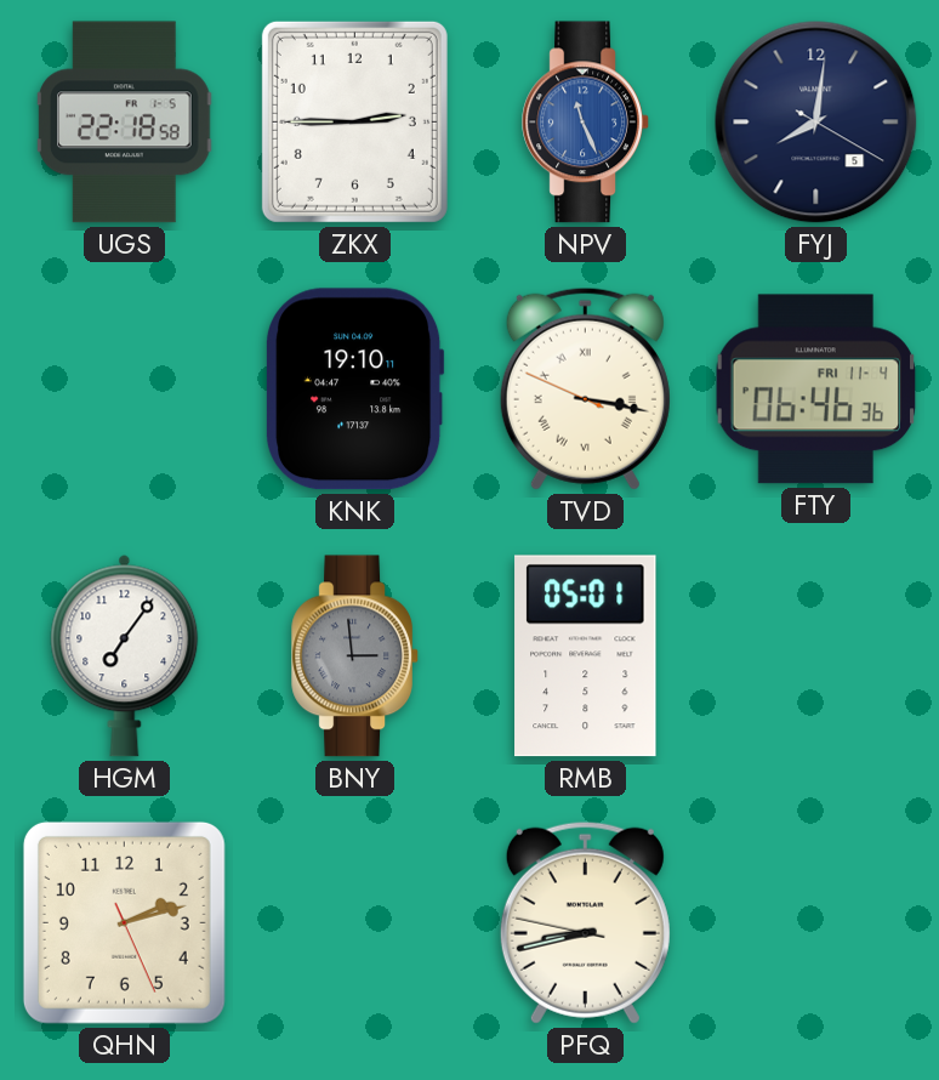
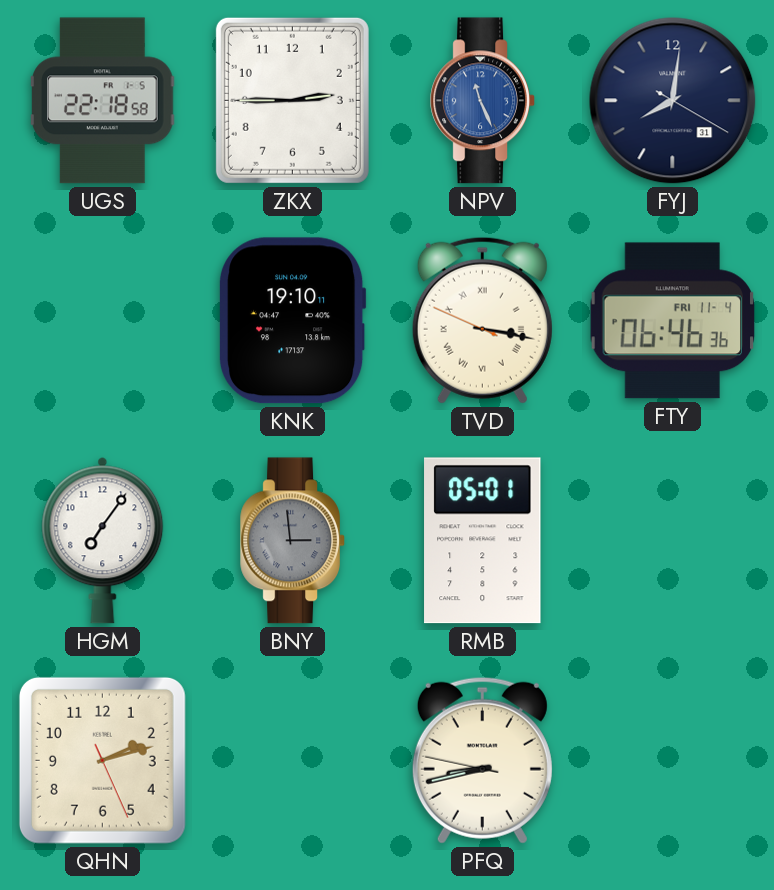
FYJ date: 5 -> 31 (673, 101)
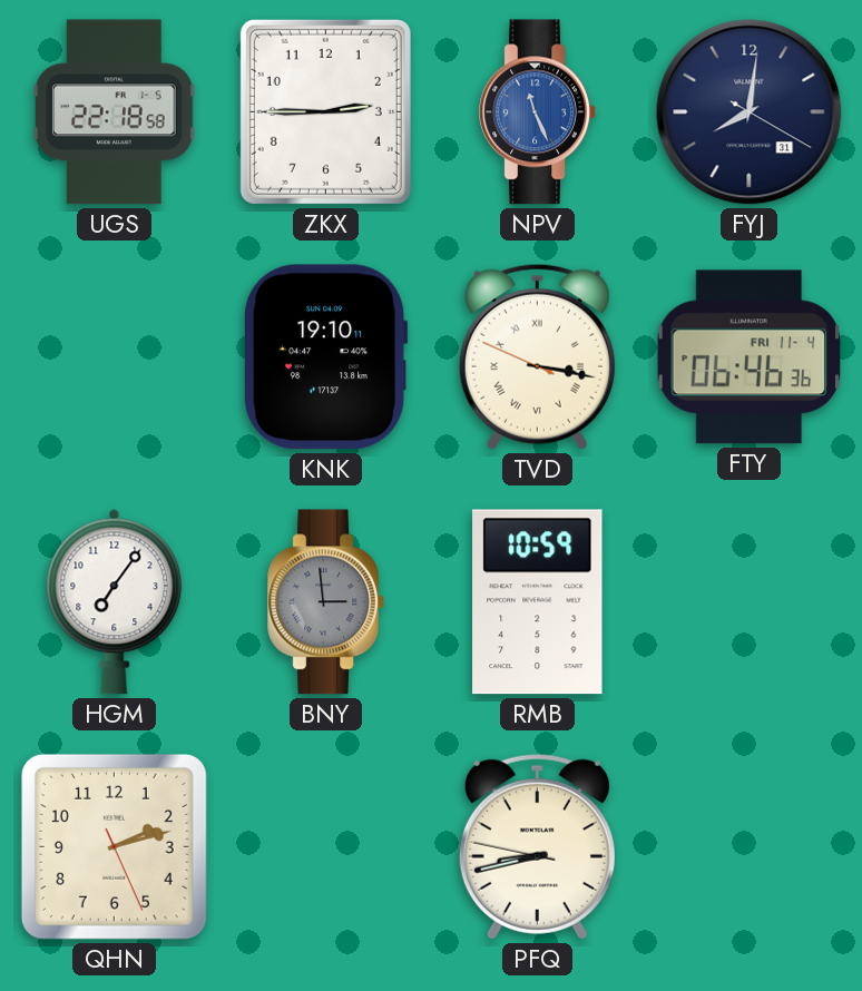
RMB: 05:01 -> 10:59 (538, 602)
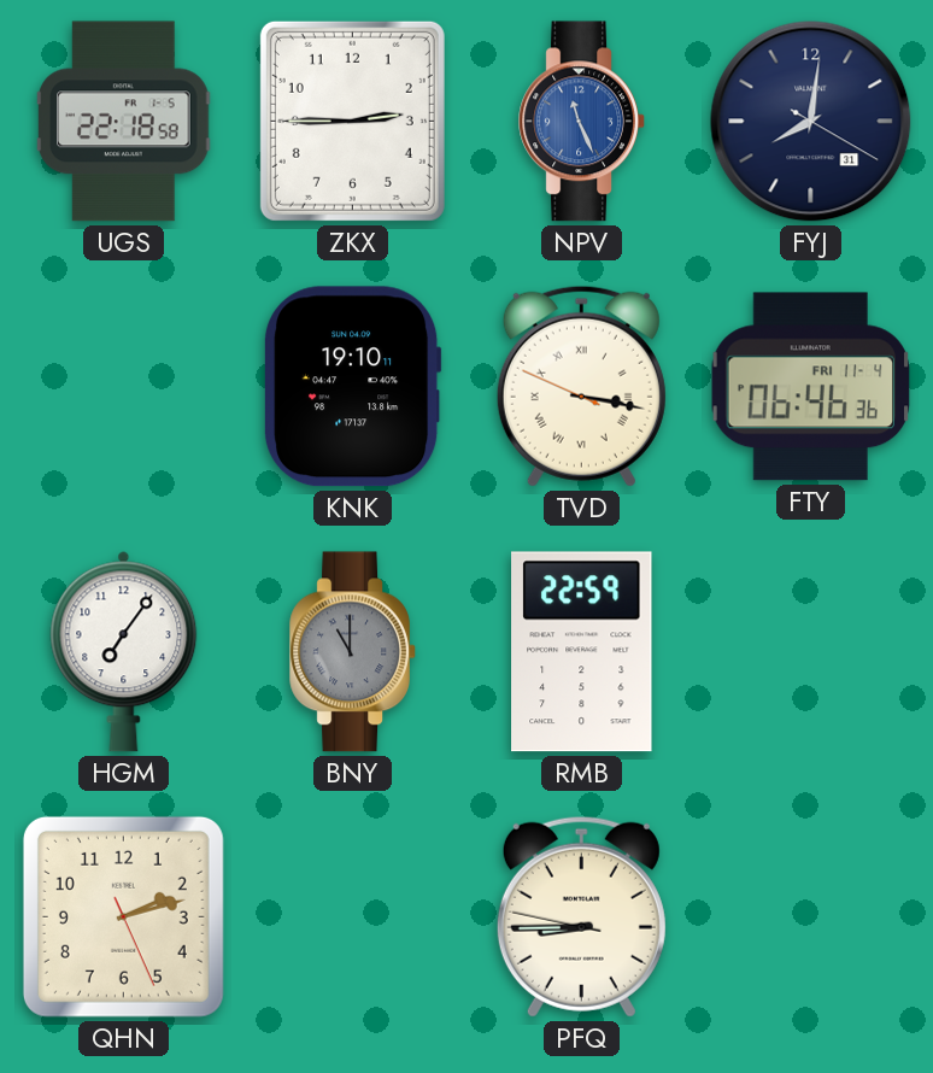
BNY: 2:59 -> 11:00 (353, 652)
RMB: 10:59 -> 22:59 (582, 652)
PFQ: 8:42 -> 8:44 (581, 916)
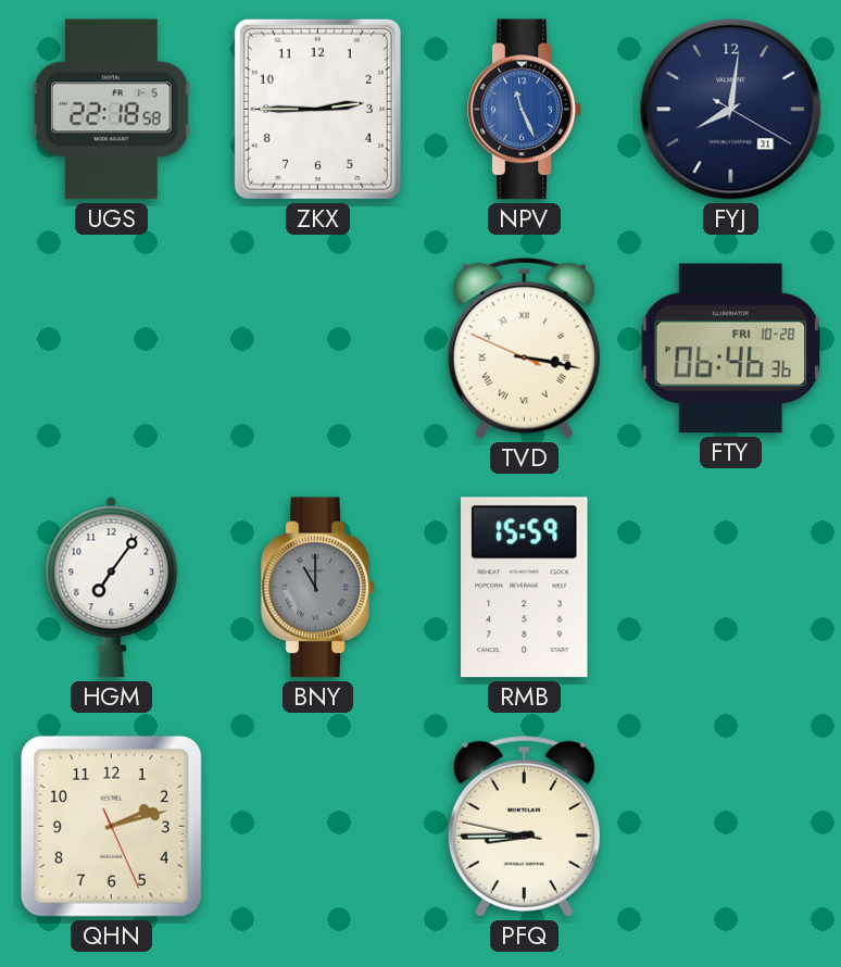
KNK: 19:10 -> none (352, 387)
FTY date: FRI 11-4 -> FRI 10-28 (731, 349)
RMB: 22:59 -> 15:59 (525, 588)
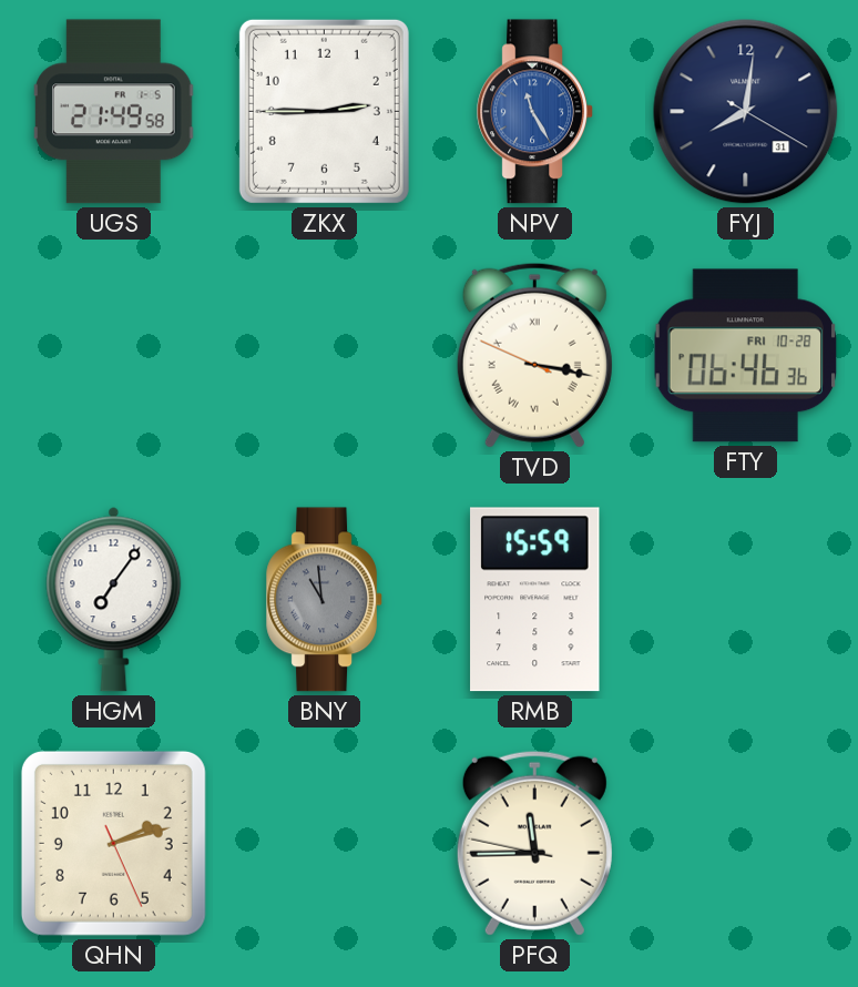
UGS: 22:18 -> 21:49 (114, 112)
NPV: 11:26 -> 11:25 (535, 112)
BNY: 11:00 -> 10:59 (325, 600)
PFQ: 8:44 -> 11:44 (534, 843)
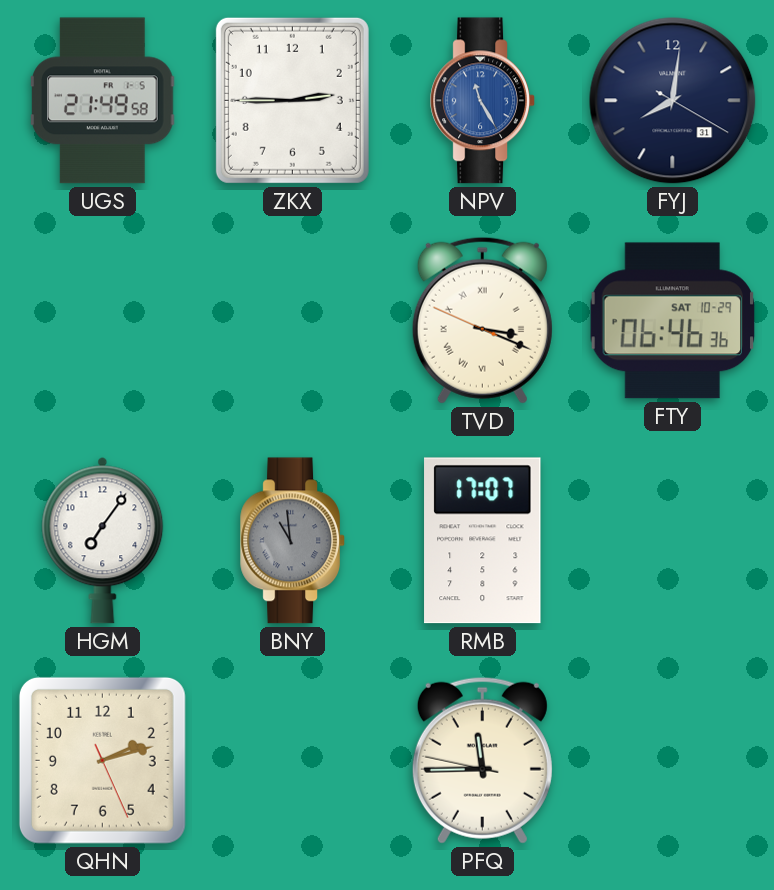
TVD: 3:16 -> 3:18 (482, 320)
FTY date: FRI 10-28 -> SAT 10-29 (673, 321)
RMB: 15:59 -> 17:07 (483, 541)
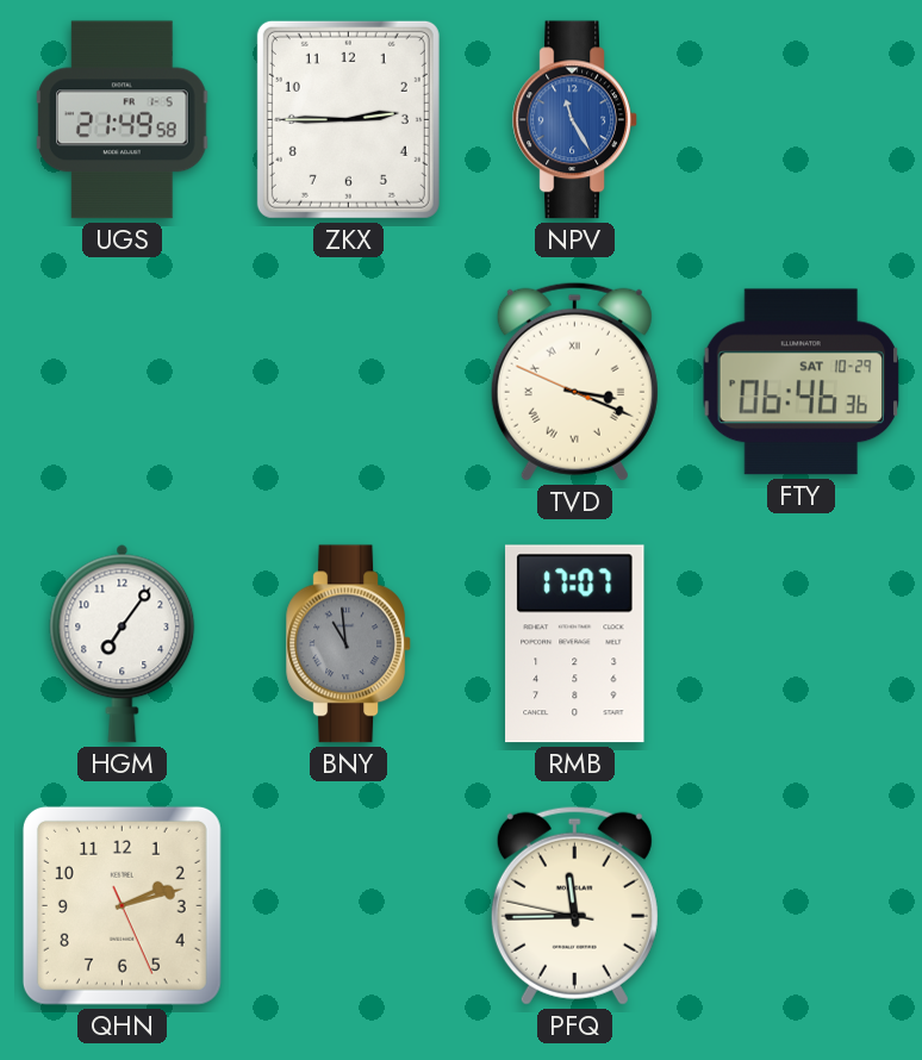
FYJ: 8:01 -> none (673, 101)
